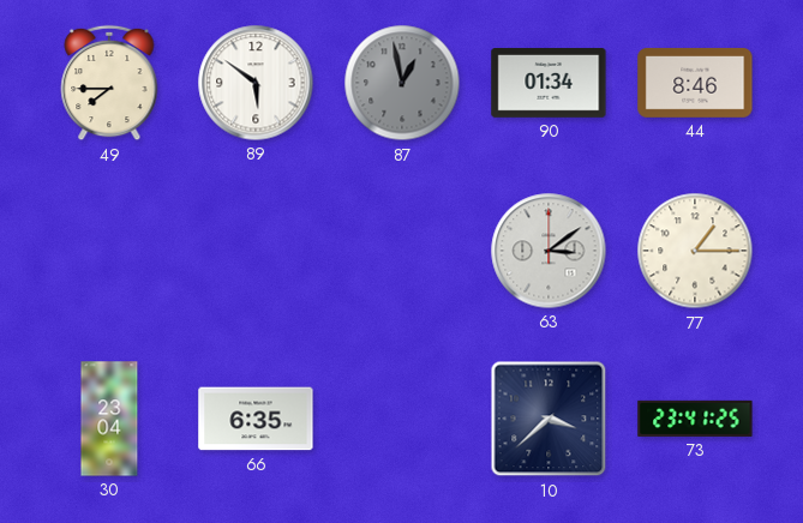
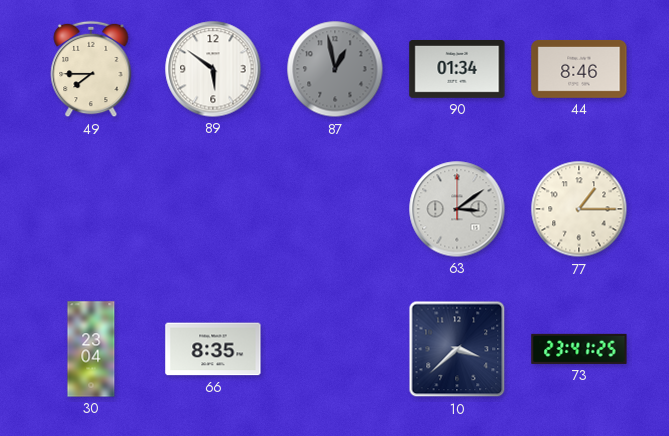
66: 6:35 -> 8:35 (213, 349)
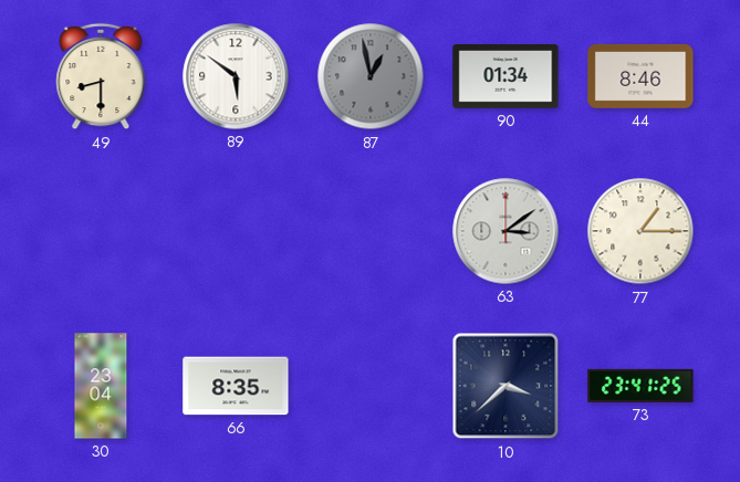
49: 7:45 -> 8:30 (101, 76)
